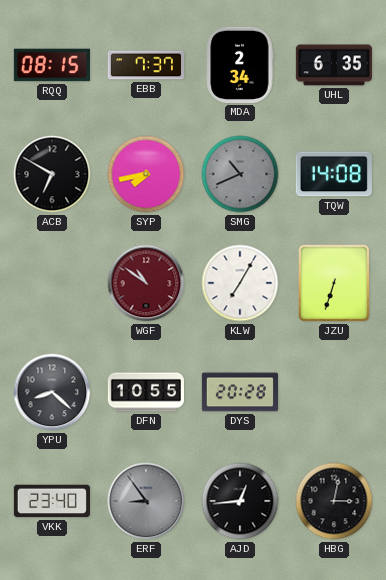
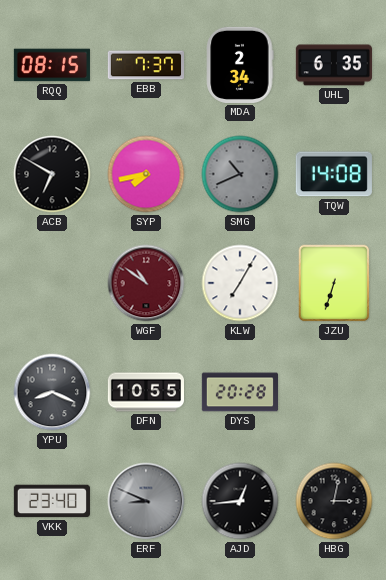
YPU: 8:22 -> 8:19 (52, 392)
ERF: 8:54 -> 8:49 (146, 501)
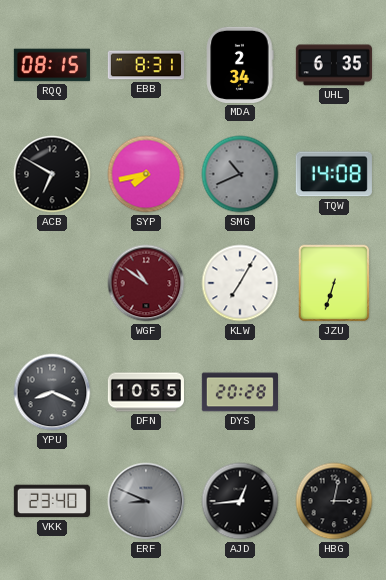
EBB: 7:37 -> 8:31 (145, 65)
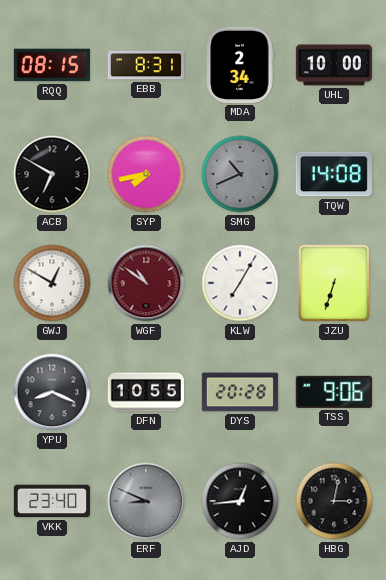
UHL: 6:35 -> 10:00 (334, 65)
GWJ: none -> 12:50 (52, 283)
TSS: none -> 9:06 (334, 392)
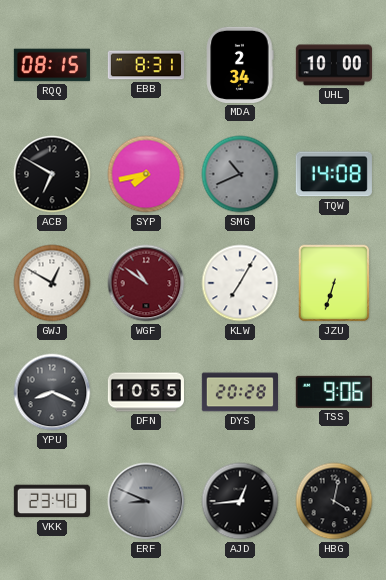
HBG: 3:02 -> 4:02 (334, 501)
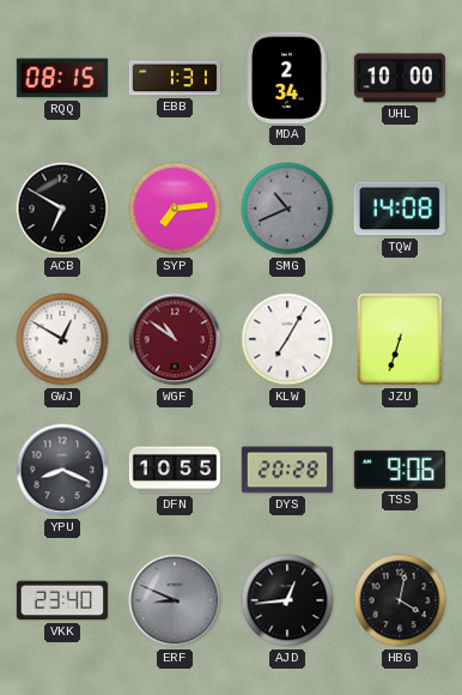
EBB: 8:31 -> 1:31 (174, 78)
SYP: 7:43 -> 7:14 (175, 208)
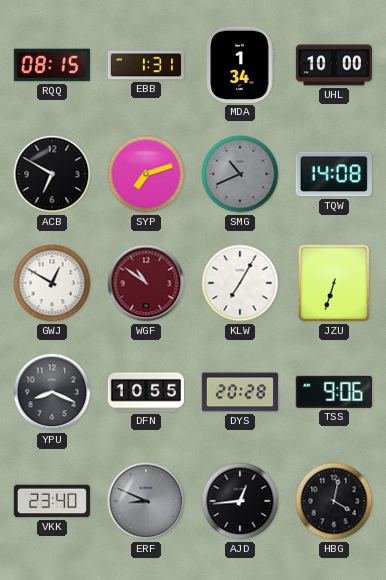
MDA: 2:34 -> 1:34 (240, 65)
SYP: 7:14 -> 7:12 (146, 174)
